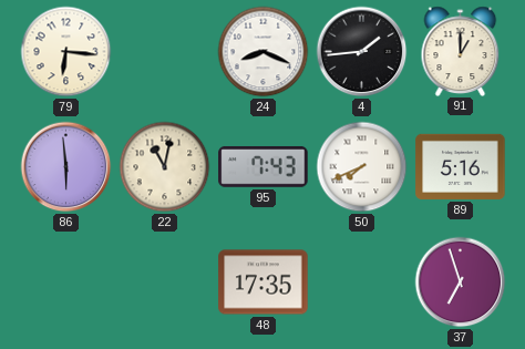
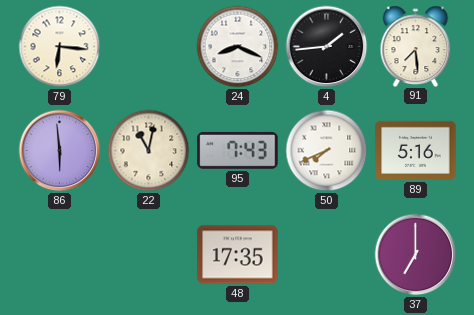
91: 1:00 -> 7:29 (416, 46)
37: 6:57 -> 7:00 (416, 255)
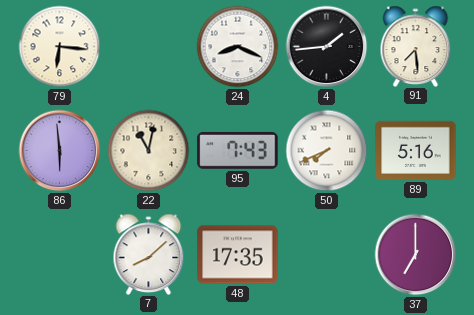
7: none -> 8:08 (149, 254)
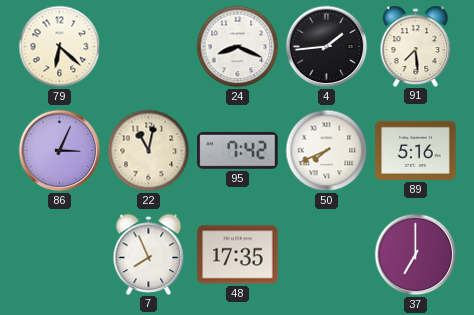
79: 6:16 -> 6:22 (60, 47)
86: 5:59 -> 3:04 (60, 151)
95: 7:43 -> 7:42 (238, 151)
7: 8:08 -> 7:56 (149, 254)
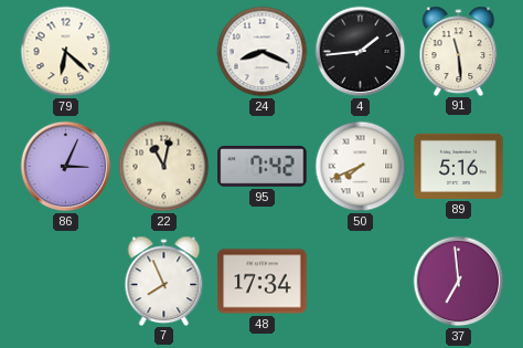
91: 7:29 -> 11:29 (459, 51)
48: 17:35 -> 17:34 (263, 282)
37: 7:00 -> 6:59 (459, 282)
